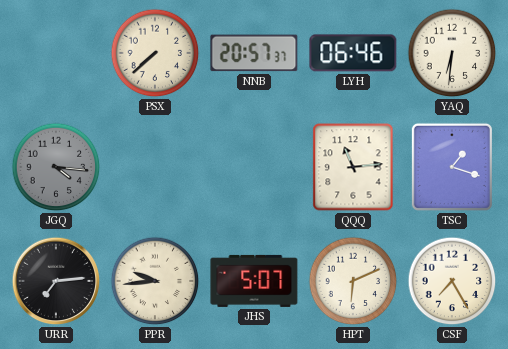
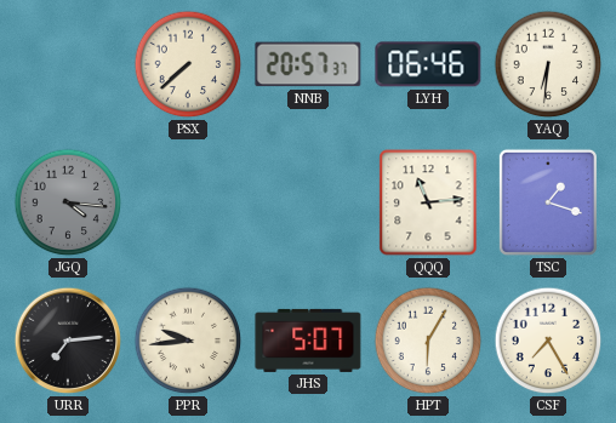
HPT: 6:11 -> 6:05 (428, 341)
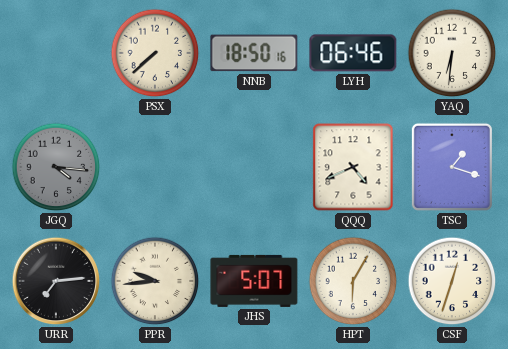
NNB: 20:57 -> 18:50 (254, 53)
QQQ: 11:14 -> 4:41 (353, 167)
CSF: 7:25 -> 12:33 (452, 281)
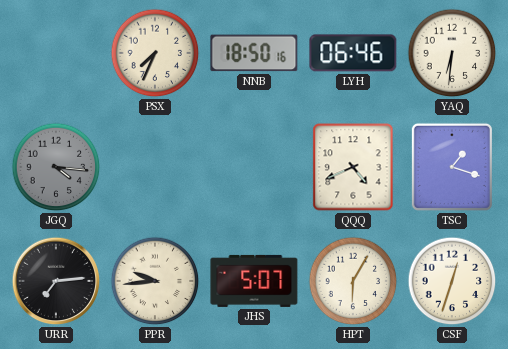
PSX: 7:38 -> 7:34 (155, 53)
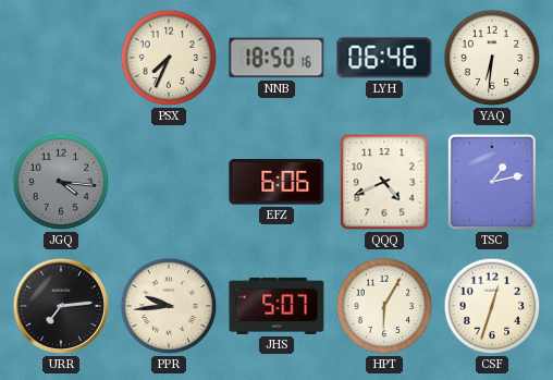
EFZ: none -> 6:06 (276, 182)
TSC: 1:18 -> 1:13 (492, 182)
